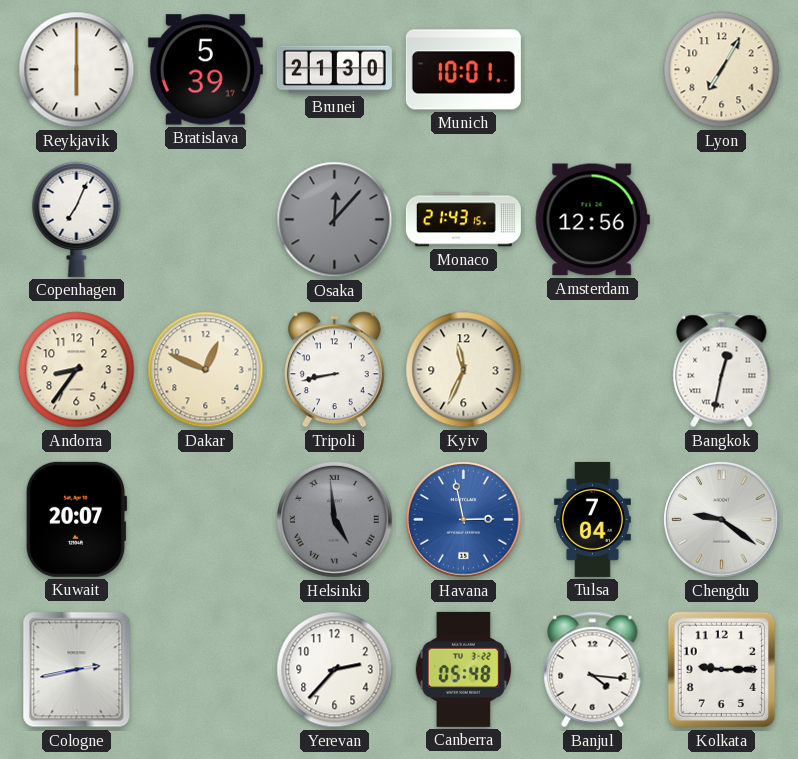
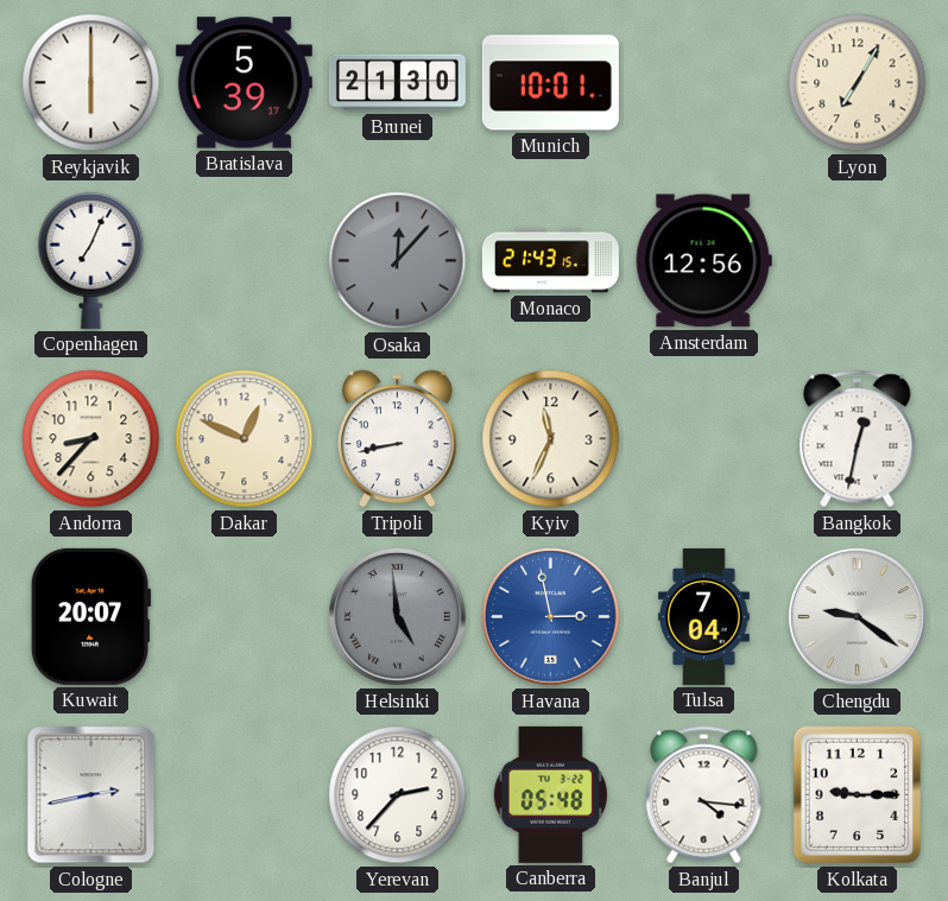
Andorra: 8:36 -> 8:37 (91, 439)
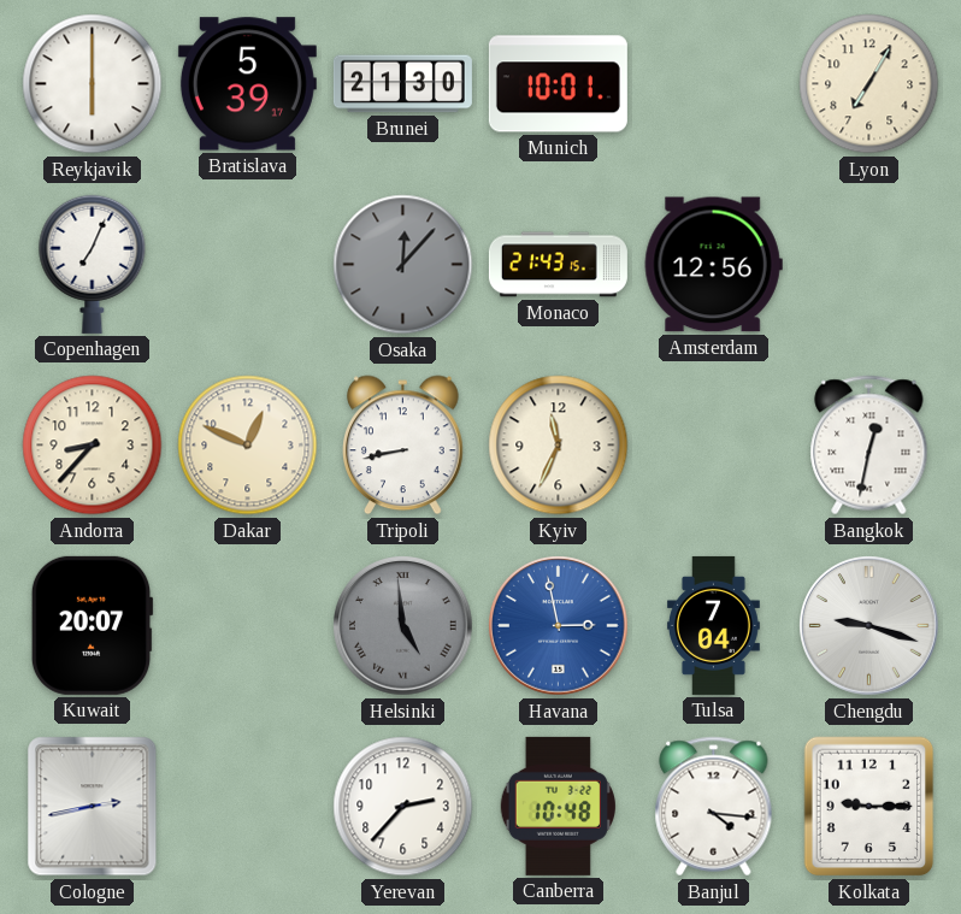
Chengdu: 9:21 -> 9:18 (869, 626)
Canberra: 05:48 -> 10:48 (558, 806)
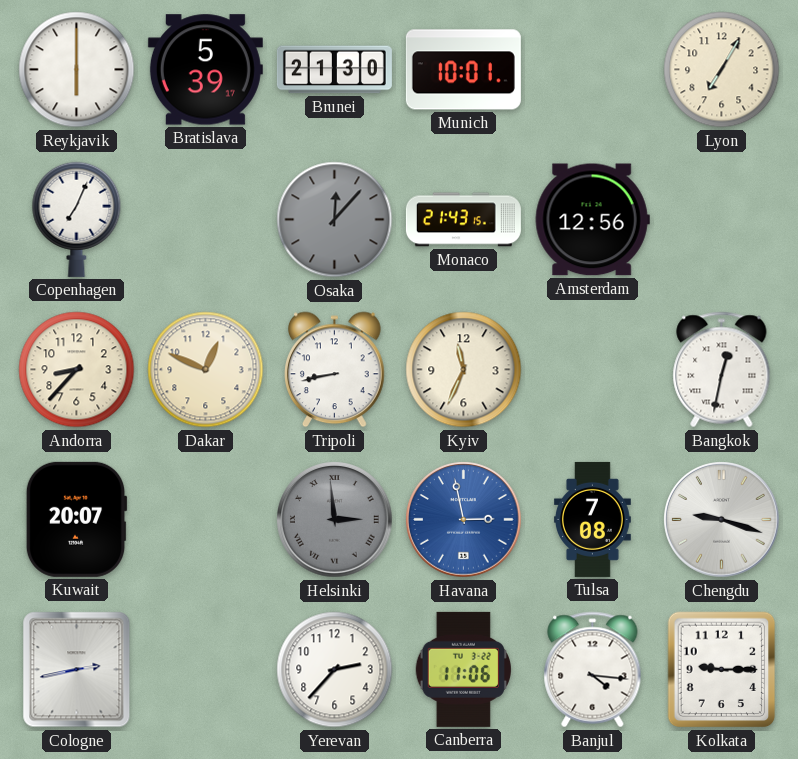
Helsinki: 4:59 -> 2:59 (335, 520)
Tulsa: 7:04 -> 7:08 (592, 519)
Canberra: 10:48 -> 11:06 (463, 669)
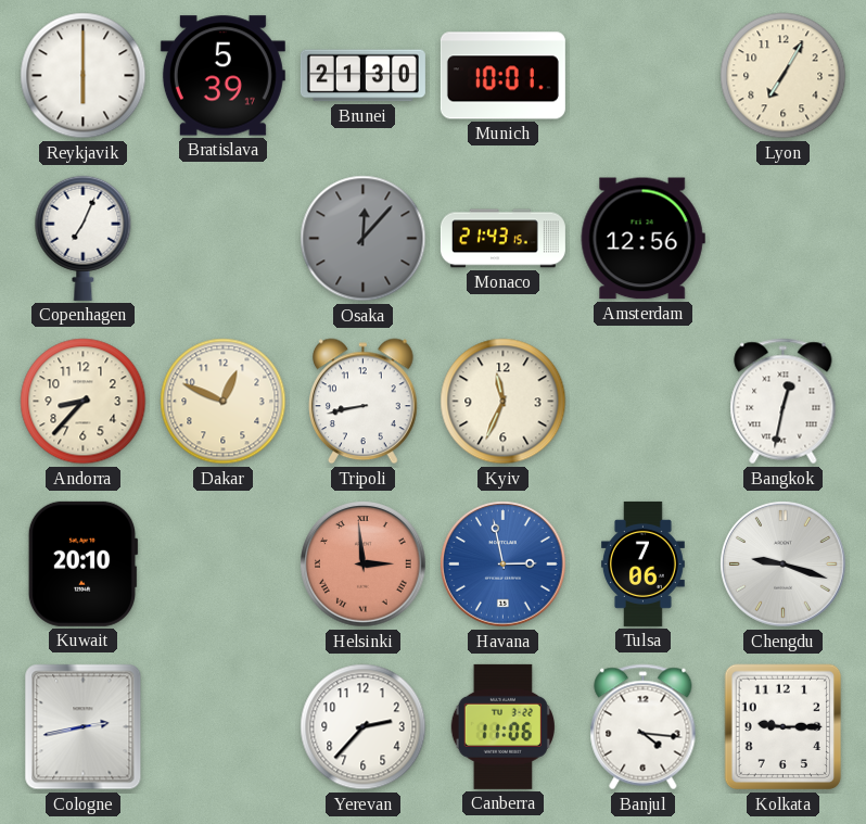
Kuwait: 20:07 -> 20:10 (82, 563)
Helsinki dial: grey -> salmon (364, 565)
Tulsa: 7:08 -> 7:06 (642, 563)
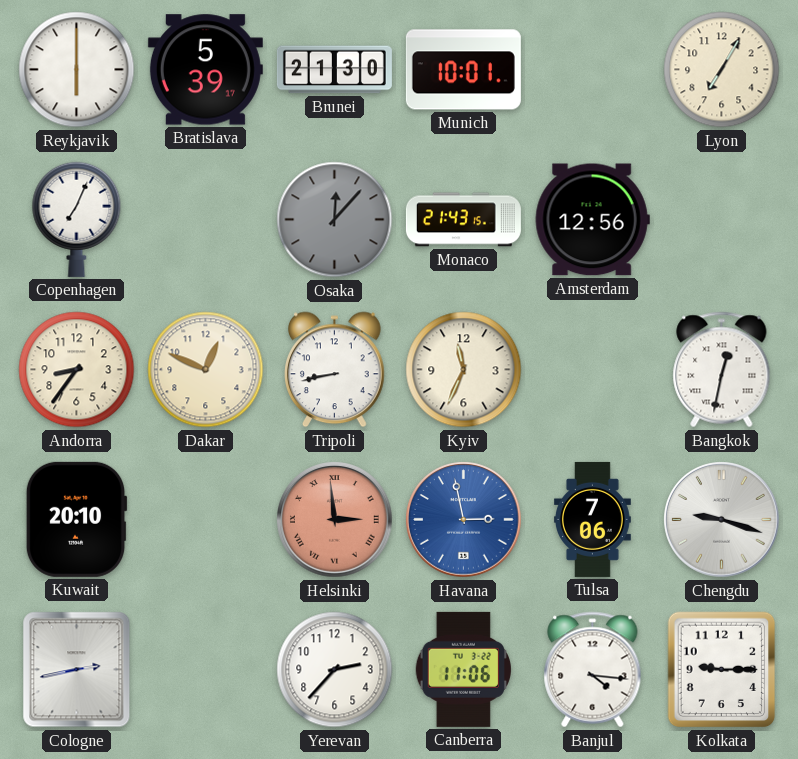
Andorra: 8:37 -> 8:36 (77, 370)
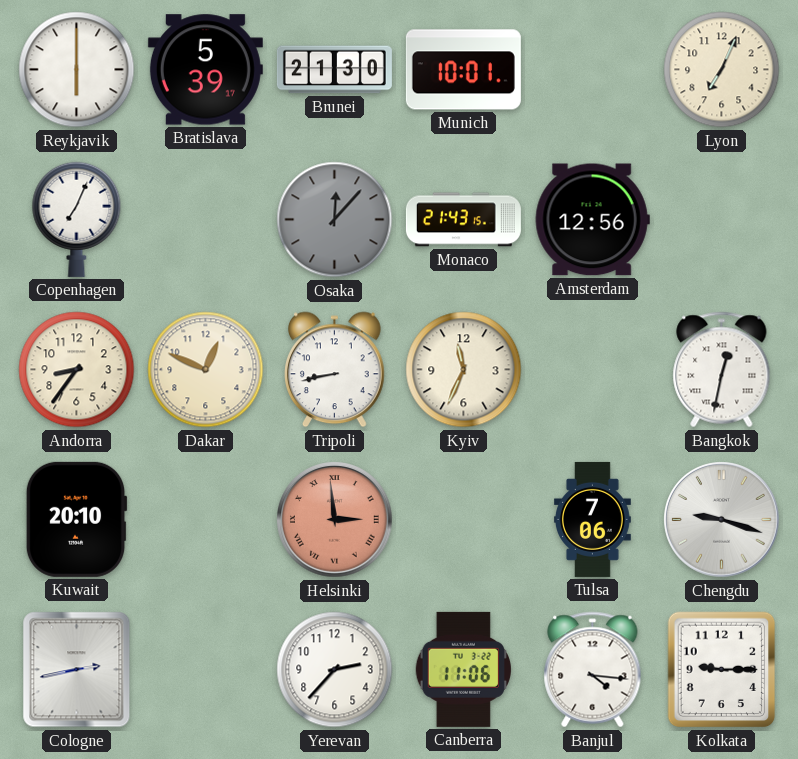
Lyon: 7:05 -> 7:04 (722, 70)
Havana: 2:58 -> none (464, 520)
